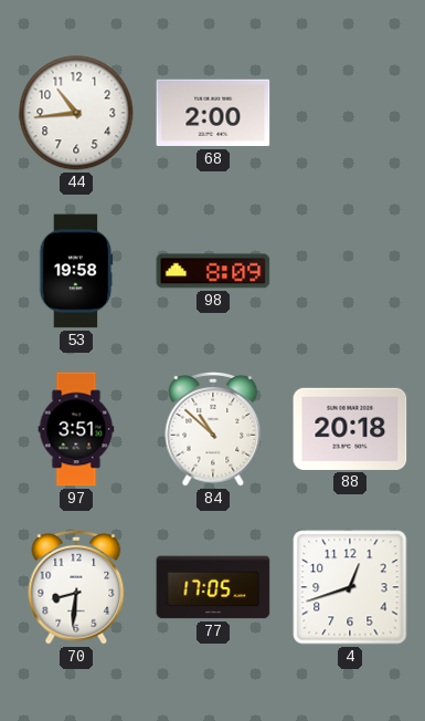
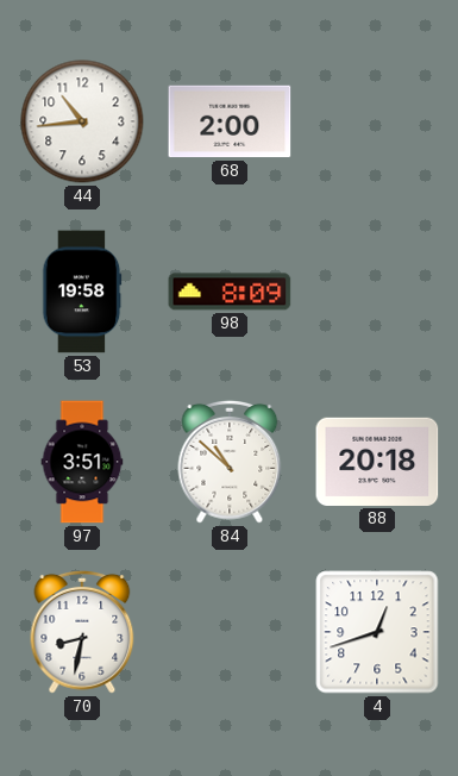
70: 8:31 -> 8:32 (82, 632)
77: 17:05 -> none (213, 587)
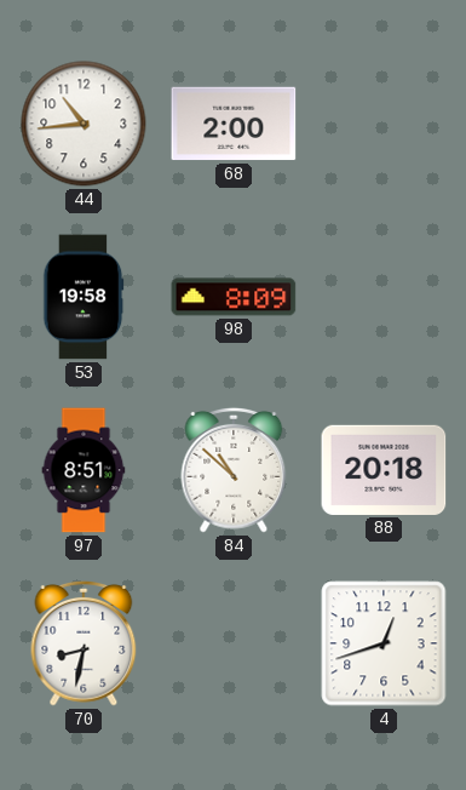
97: 3:51 -> 8:51 (84, 470)
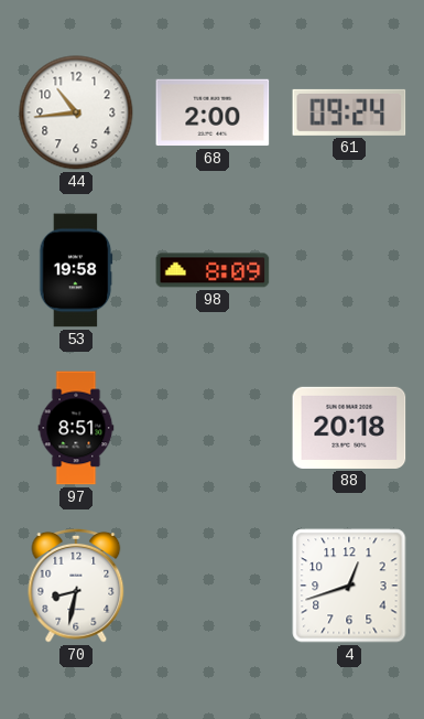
61: none -> 09:24 (349, 112)
84: 10:52 -> none (234, 470)
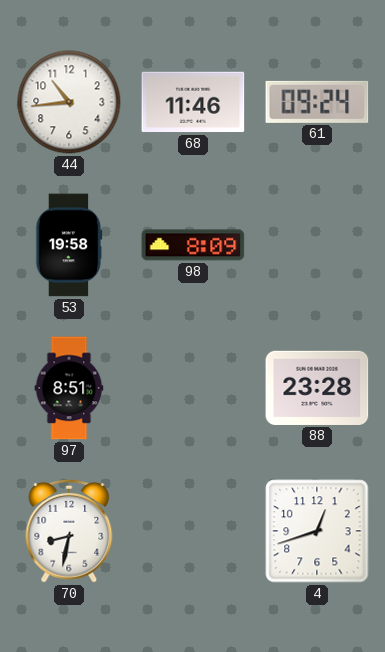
68: 2:00 -> 11:46 (193, 102)
88: 20:18 -> 23:28 (317, 388)
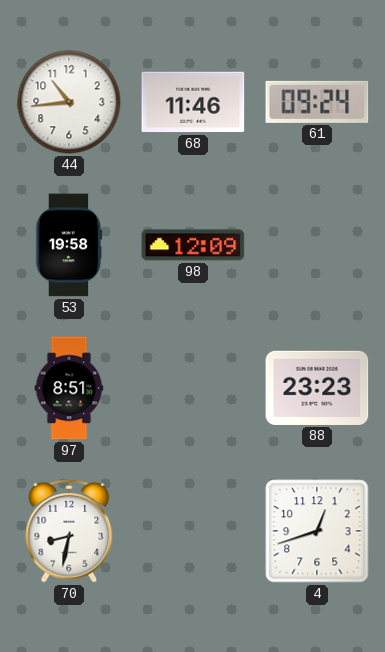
98: 8:09 -> 12:09 (193, 245)
88: 23:28 -> 23:23 (317, 388)
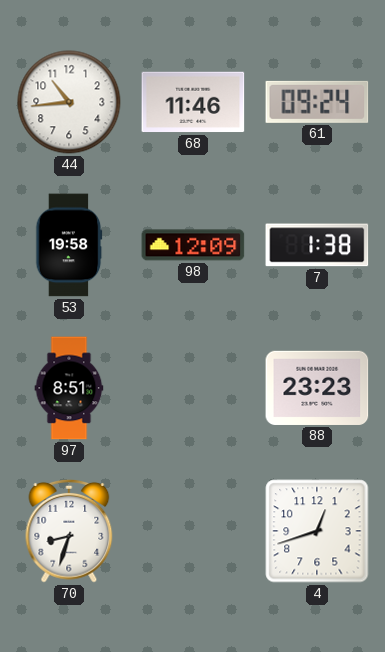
7: none -> 1:38 (317, 245)
70: 8:32 -> 8:33 (69, 531)
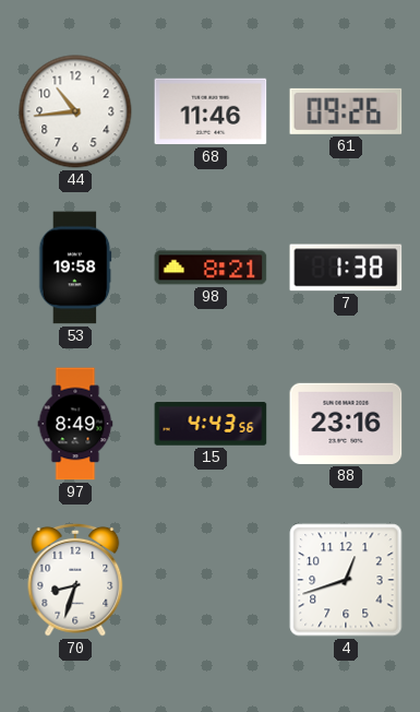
61: 09:24 -> 09:26 (346, 111)
98: 12:09 -> 8:21 (211, 268)
97: 8:51 -> 8:49 (75, 424)
15: none -> 4:43 (211, 424)
88: 23:23 -> 23:16 (346, 424)
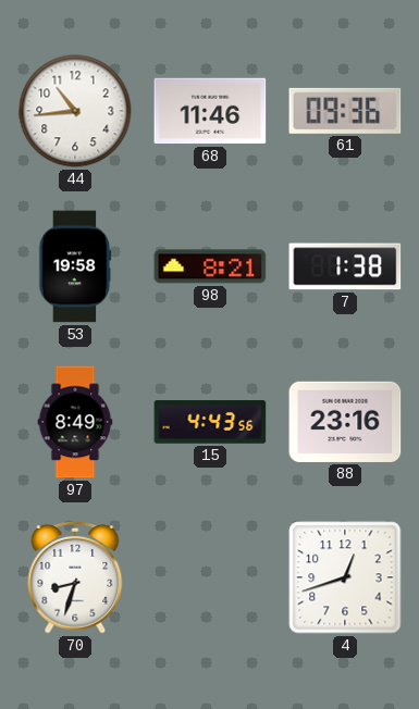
61: 09:26 -> 09:36 (345, 111)
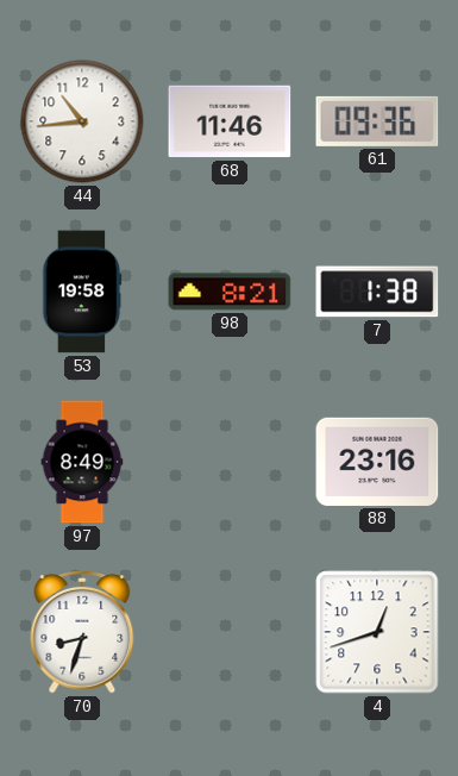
15: 4:43 -> none (210, 422)
